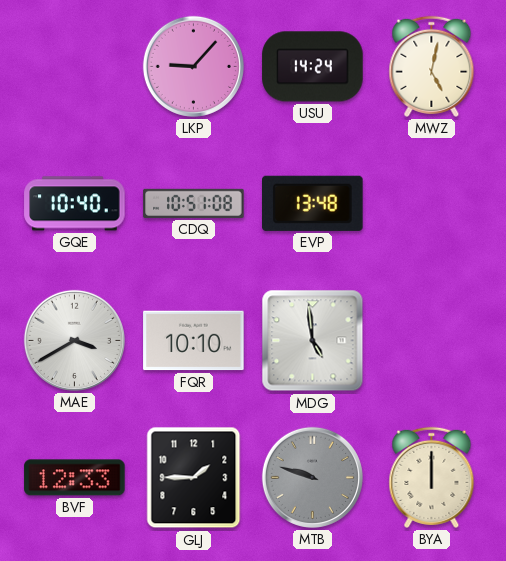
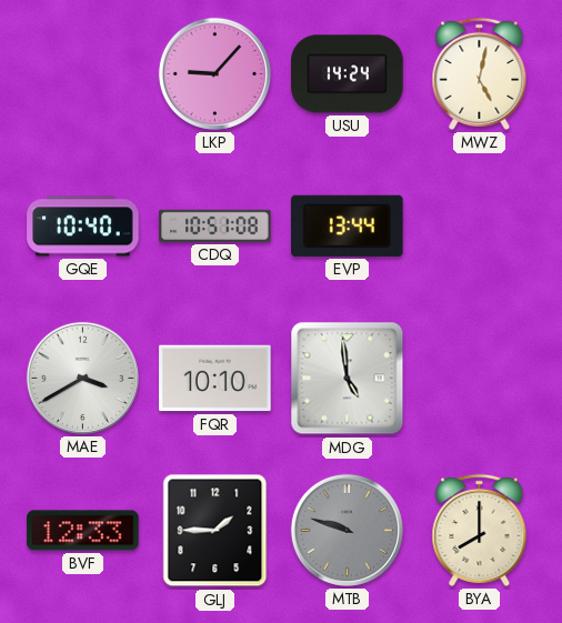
EVP: 13:48 -> 13:44 (348, 225)
BYA: 12:00 -> 8:00 (480, 530)
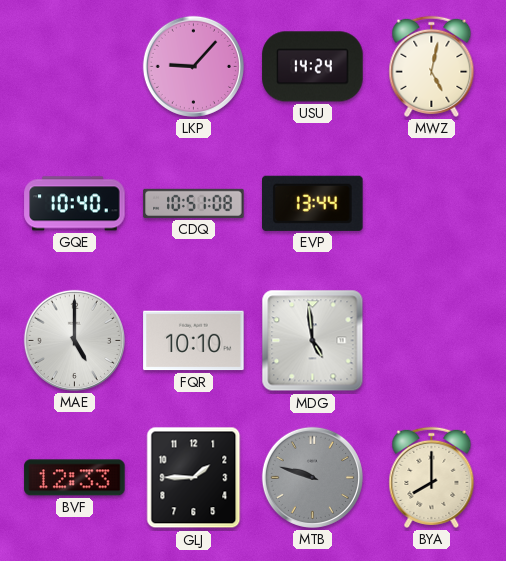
MAE: 3:40 -> 5:00 (74, 340)
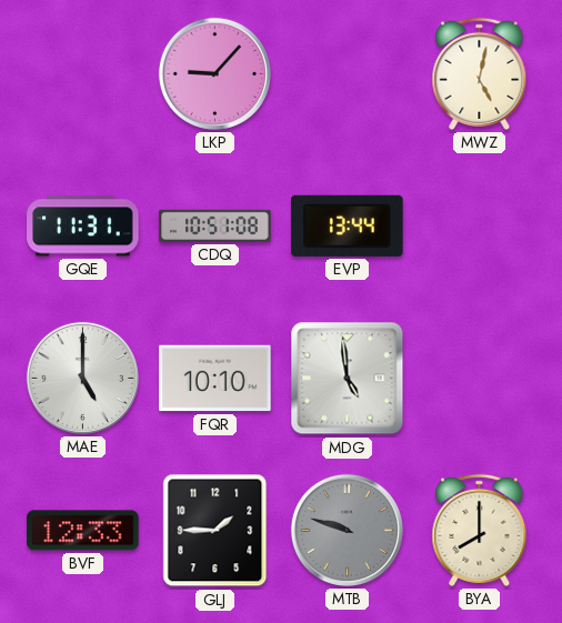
USU: 14:24 -> none (313, 67)
GQE: 10:40 -> 11:31 (83, 227)
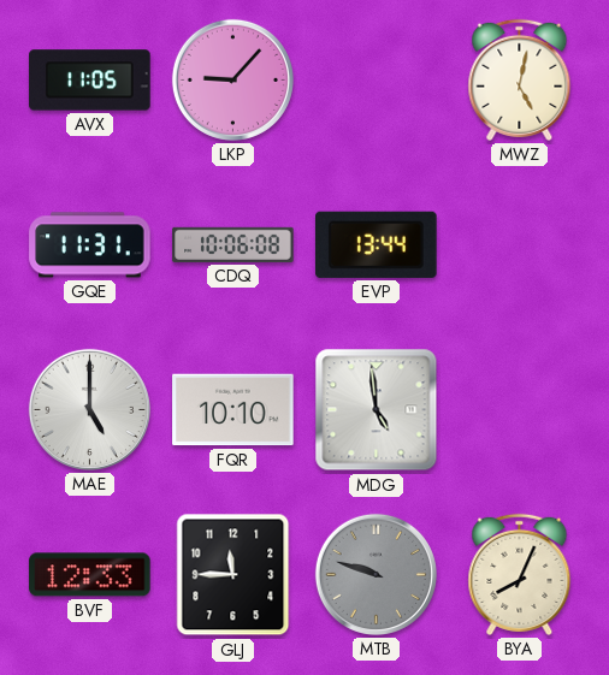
AVX: none -> 11:05 (90, 81)
CDQ: 10:51 -> 10:06 (233, 244)
GLJ: 1:45 -> 11:45 (233, 575)
BYA: 8:00 -> 8:04 (520, 574)
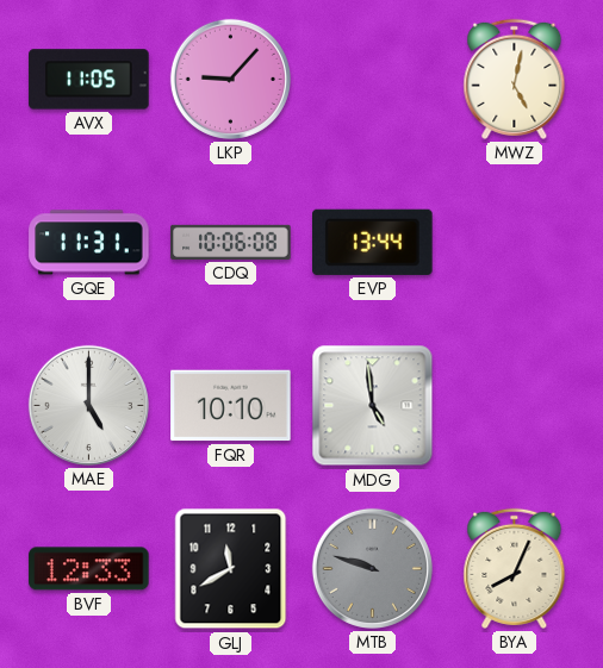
GLJ: 11:45 -> 11:40 (231, 569)
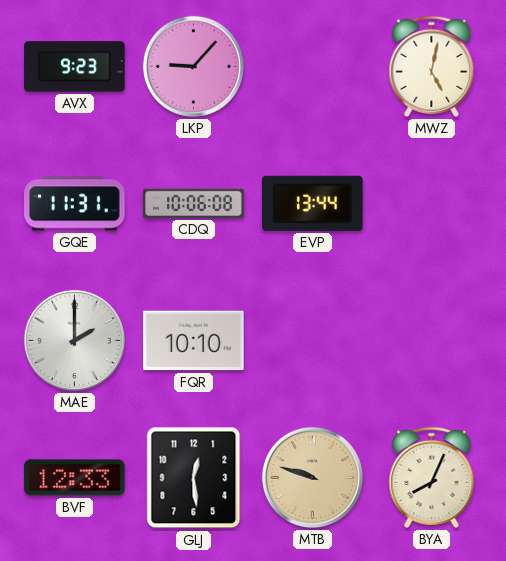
AVX: 11:05 -> 9:23 (75, 67)
MAE: 5:00 -> 2:00 (74, 340)
MDG: 4:59 -> none (373, 406)
GLJ: 11:40 -> 12:29 (194, 478)
MTB dial: grey -> champagne (312, 477)
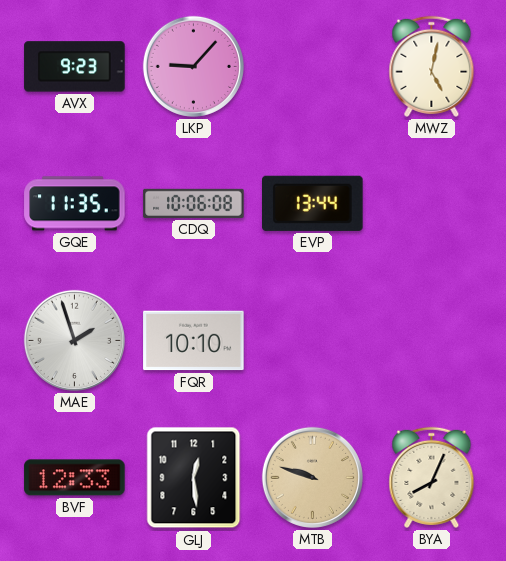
GQE: 11:31 -> 11:35 (75, 204)
MAE: 2:00 -> 1:57 (74, 340)
